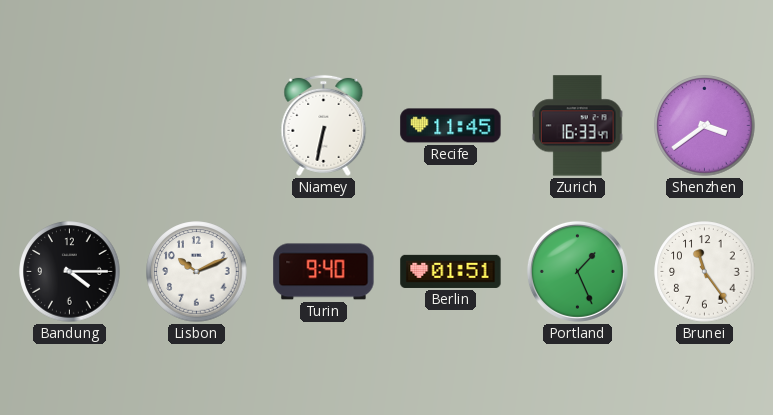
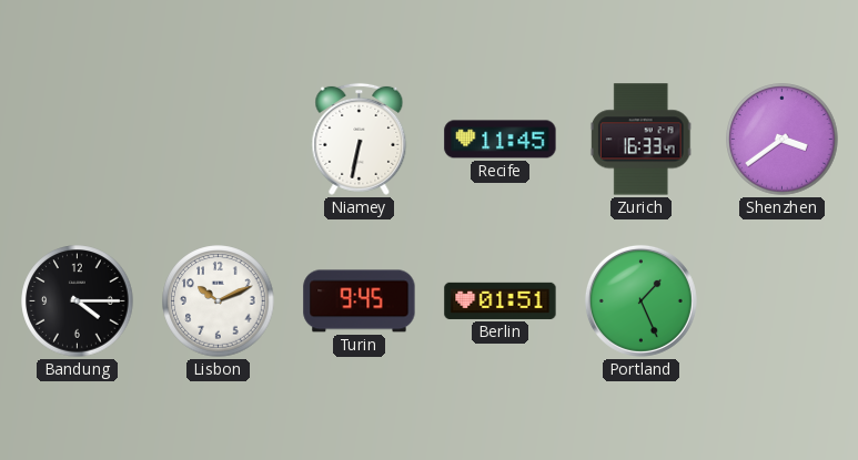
Turin: 9:40 -> 9:45 (360, 301)
Brunei: 11:24 -> none (705, 272)
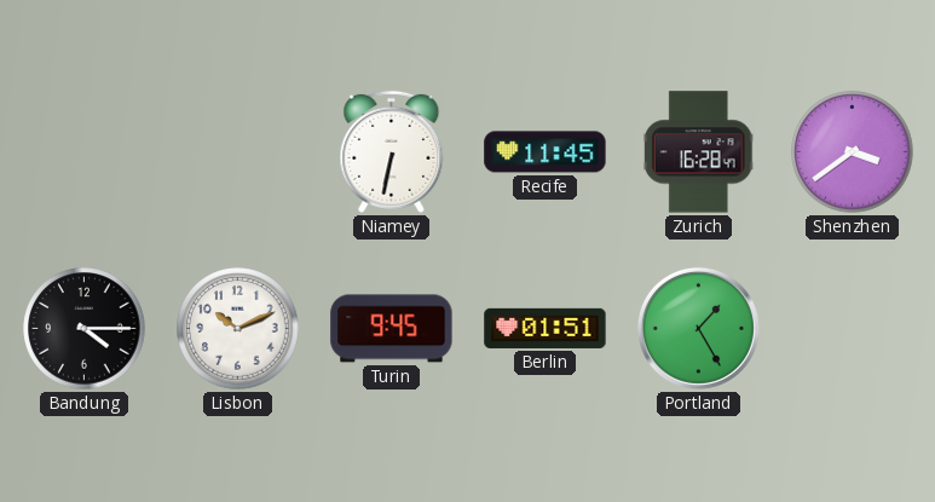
Zurich: 16:33 -> 16:28 (698, 152)
Portland: 1:26 -> 1:25 (698, 328)
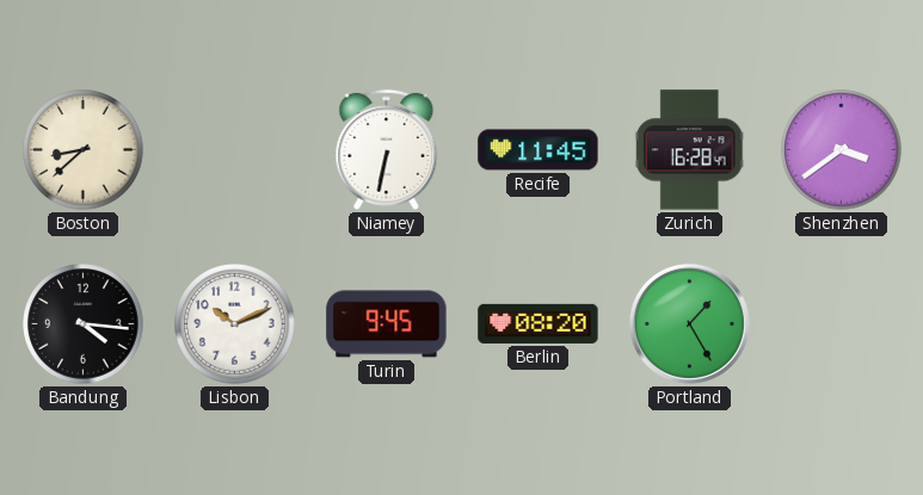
Boston: none -> 8:38 (84, 150)
Bandung: 4:15 -> 4:16 (84, 324)
Berlin: 01:51 -> 08:20 (539, 323)
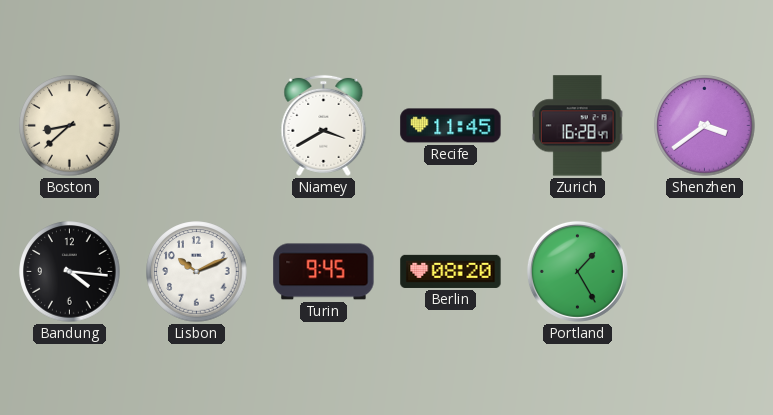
Niamey: 6:32 -> 3:40 (324, 125)
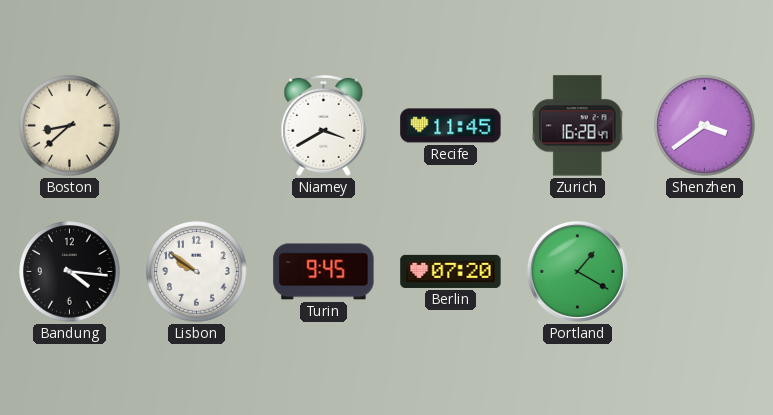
Lisbon: 10:11 -> 9:51 (197, 272)
Berlin: 08:20 -> 07:20 (451, 271)
Portland: 1:25 -> 1:20 (577, 271)
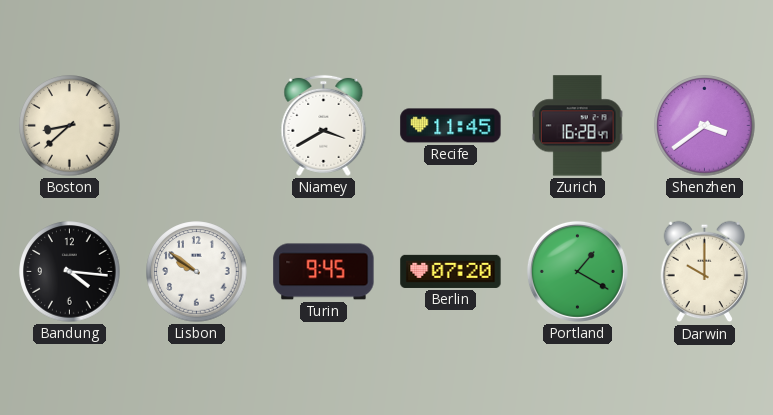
Darwin: none -> 10:00 (705, 272)
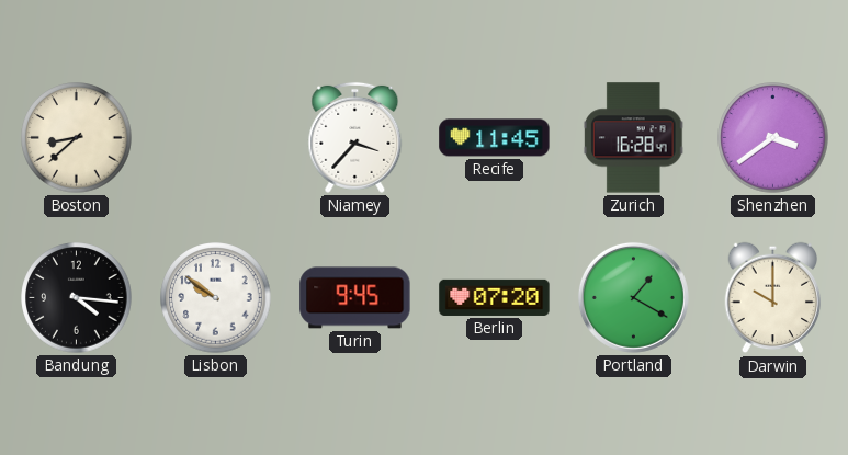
Niamey: 3:40 -> 3:37 (355, 137)
